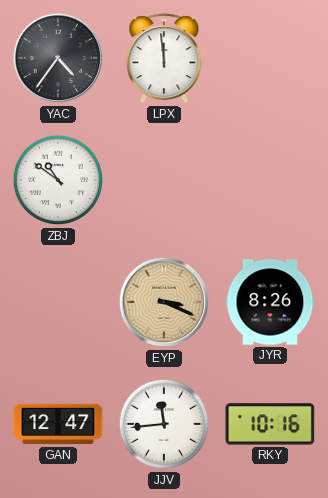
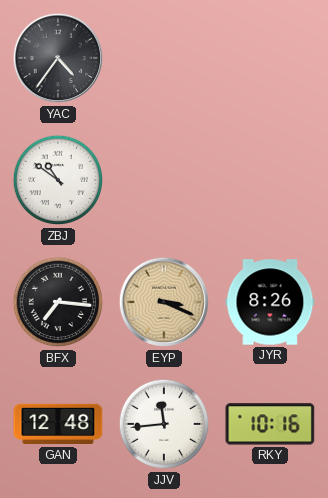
LPX: 11:59 -> none (164, 59)
BFX: none -> 7:16 (58, 302)
GAN: 12:47 -> 12:48 (58, 424)
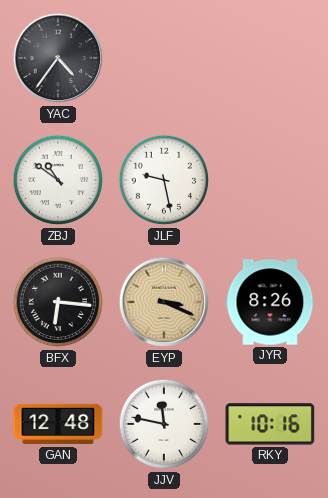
JLF: none -> 9:28 (164, 180)
BFX: 7:16 -> 6:16 (58, 302)
JJV: 11:44 -> 11:47 (164, 424)
